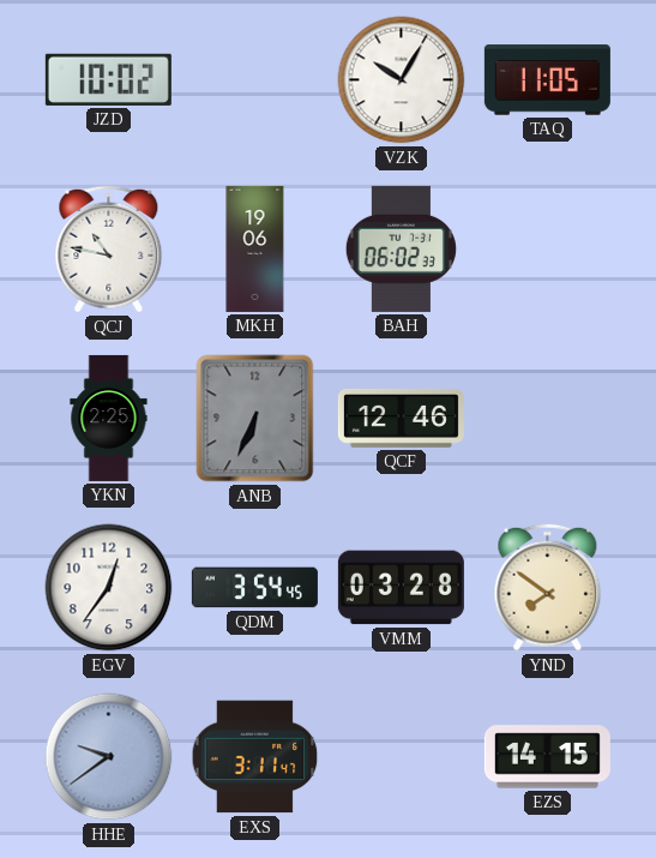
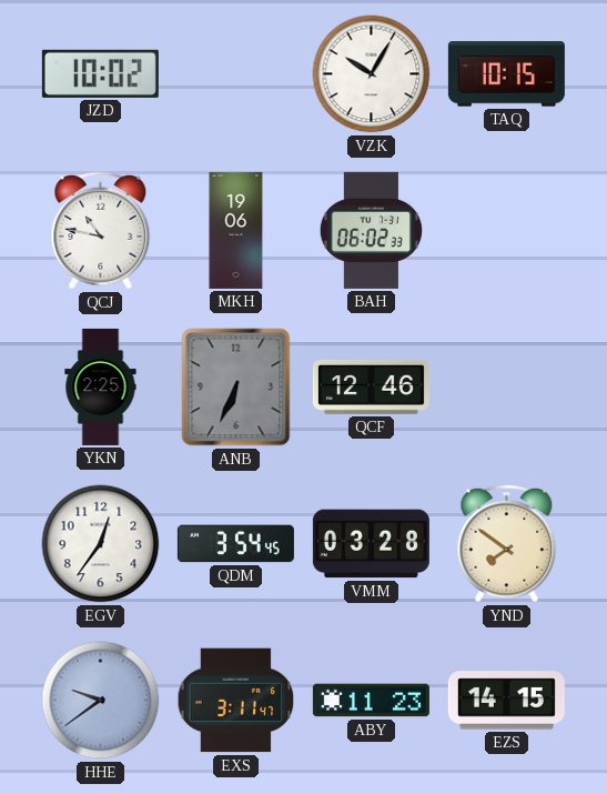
TAQ: 11:05 -> 10:15 (506, 74)
ABY: none -> 11:23 (371, 701)
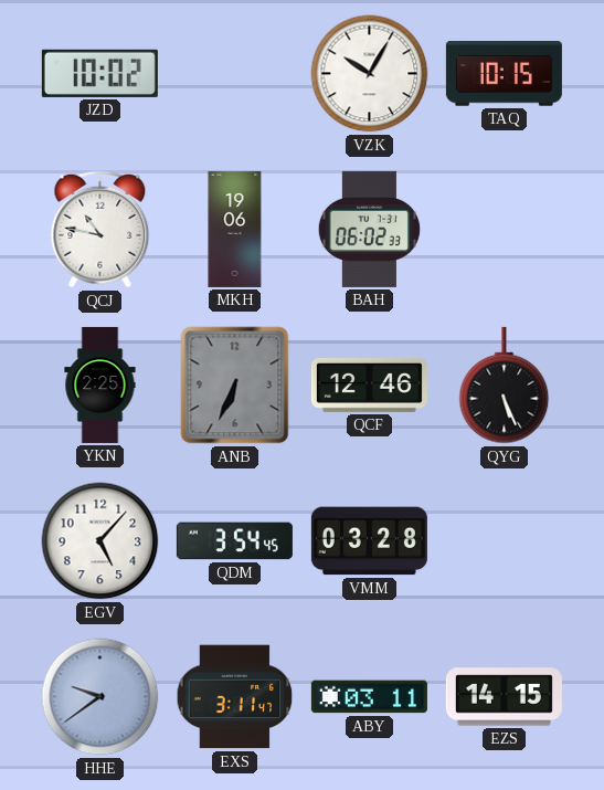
QYG: none -> 5:26 (505, 386)
EGV: 12:36 -> 5:07 (100, 541)
YND: 7:51 -> none (507, 544)
ABY: 11:23 -> 03:11 (369, 697)
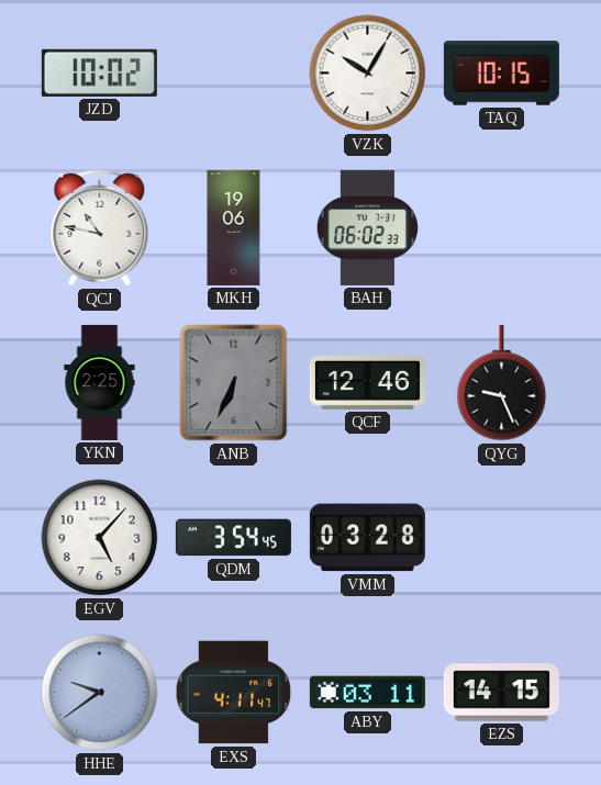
QYG: 5:26 -> 9:26 (502, 383)
EXS: 3:11 -> 4:11 (234, 693)
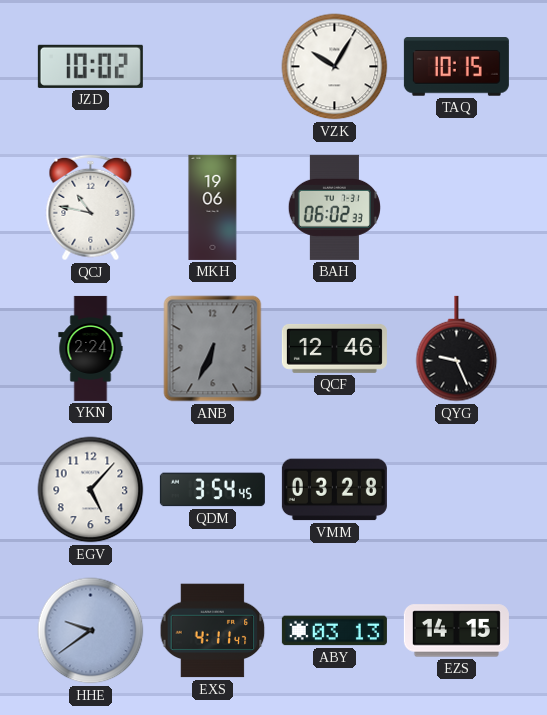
YKN: 2:25 -> 2:24 (91, 348)
ABY: 03:11 -> 03:13 (334, 631)
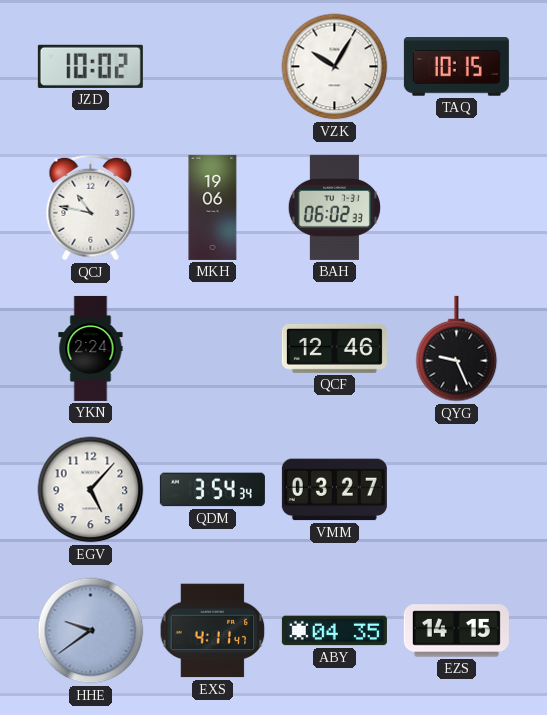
ANB: 6:34 -> none (213, 349)
QDM: 3:54:45 -> 3:54:34 (212, 490)
VMM: 03:28 -> 03:27 (334, 490)
ABY: 03:13 -> 04:35 (334, 631)
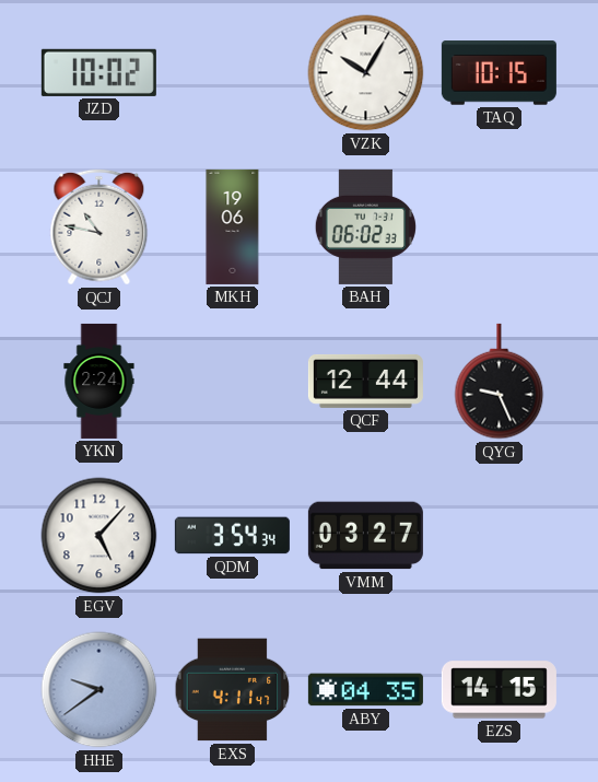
QCF: 12:46 -> 12:44 (365, 381)
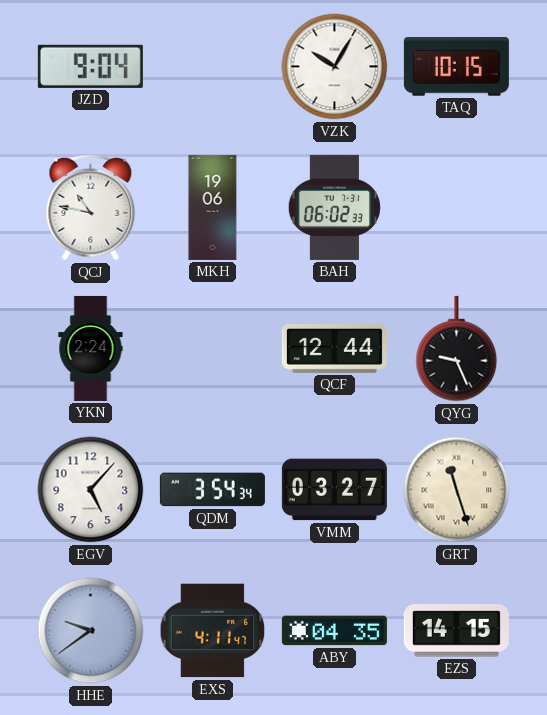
JZD: 10:02 -> 9:04 (90, 66)
GRT: none -> 11:27 (457, 490)
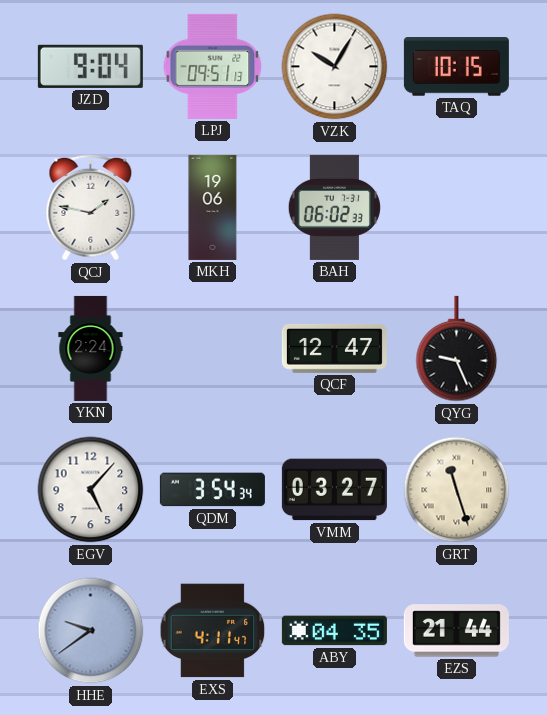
LPJ: none -> 09:51 (213, 66)
QCJ: 10:47 -> 1:47 (91, 208)
QCF: 12:44 -> 12:47 (334, 348)
EZS: 14:15 -> 21:44 (456, 631)
